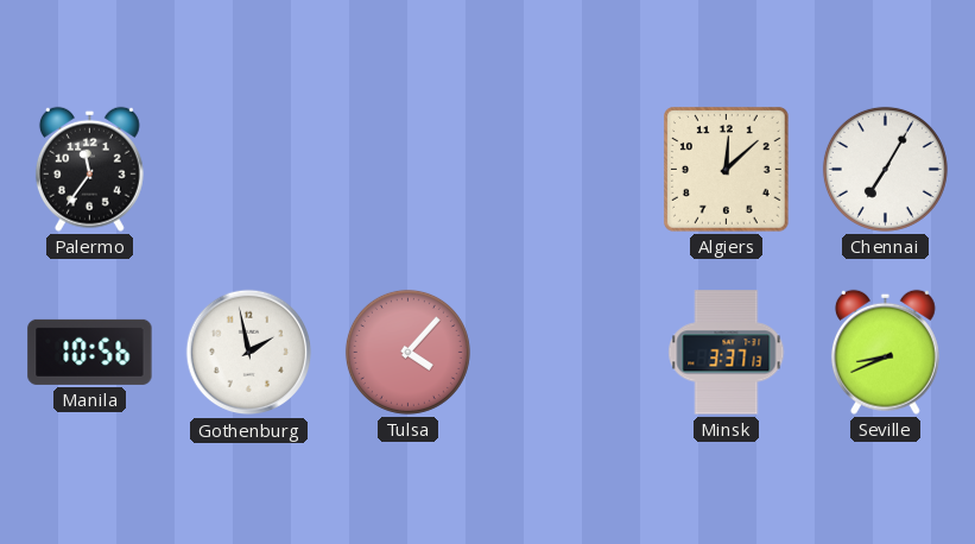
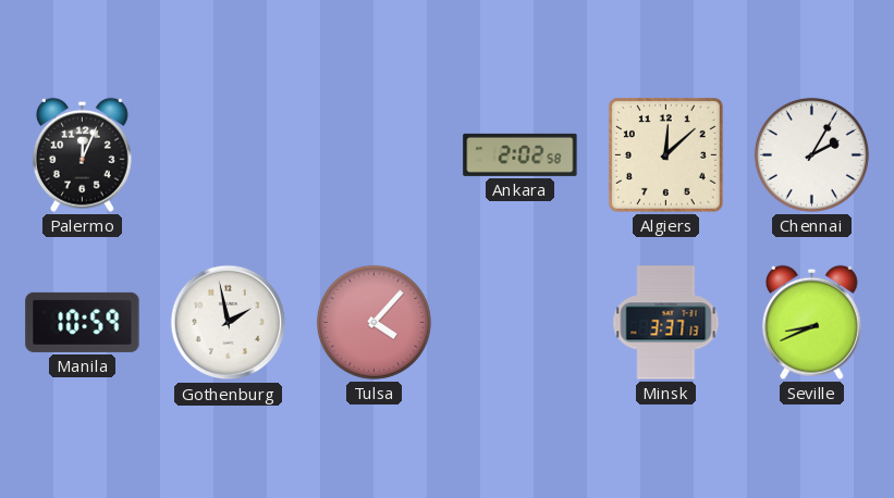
Palermo: 11:36 -> 12:04 (82, 154)
Ankara: none -> 2:02 (521, 154)
Chennai: 7:05 -> 2:05 (811, 154)
Manila: 10:56 -> 10:59 (83, 322)
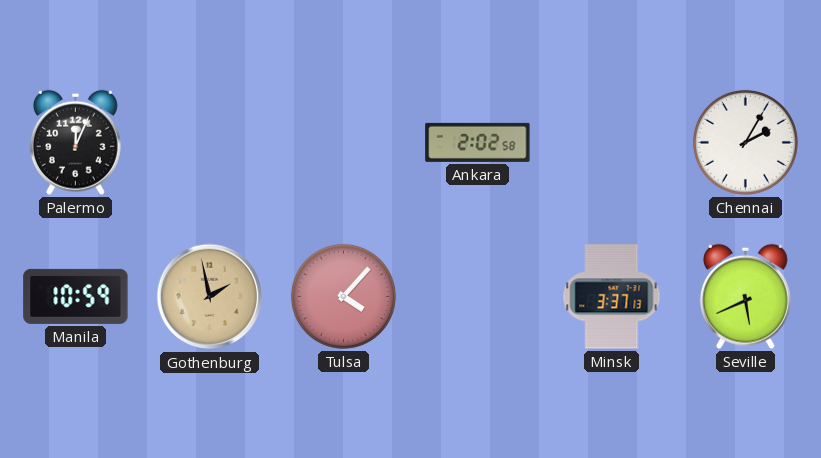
Algiers: 12:08 -> none (665, 154)
Gothenburg dial: white -> champagne (210, 297)
Seville: 8:41 -> 5:41 (745, 296)
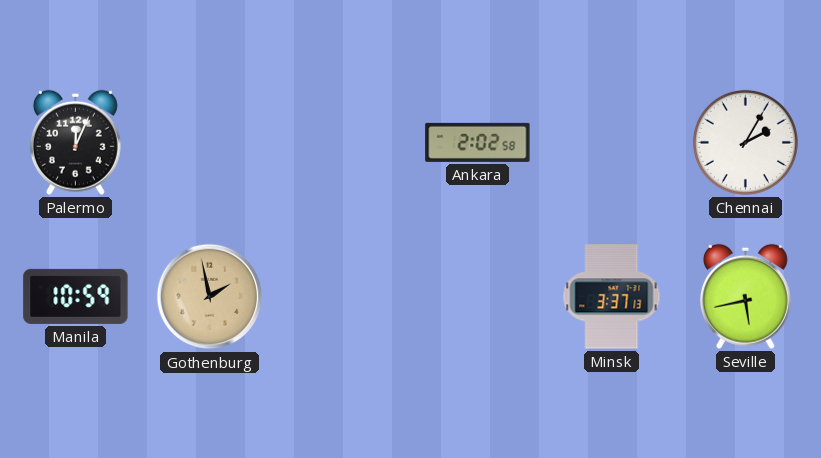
Tulsa: 4:07 -> none (343, 296)
Seville: 5:41 -> 5:43 (745, 296)
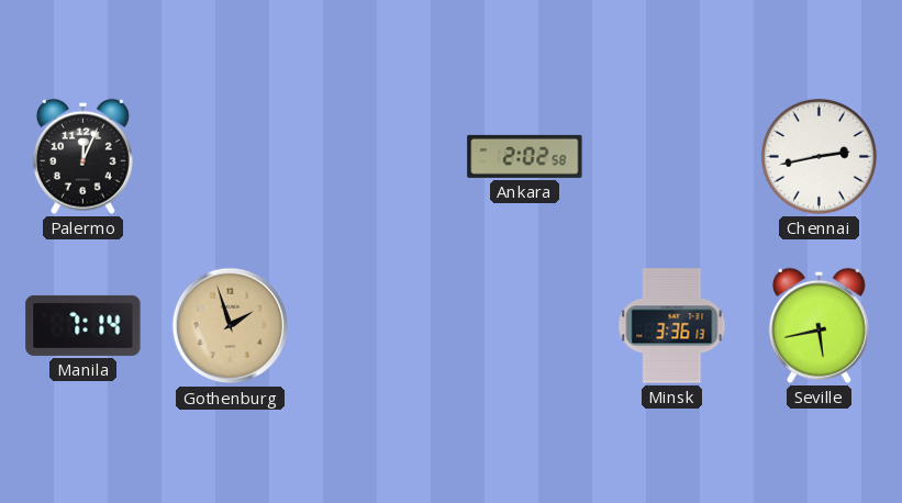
Chennai: 2:05 -> 2:43 (819, 156)
Manila: 10:59 -> 7:14 (83, 325)
Gothenburg: 1:58 -> 1:57 (231, 326)
Minsk: 3:37 -> 3:36 (672, 326)
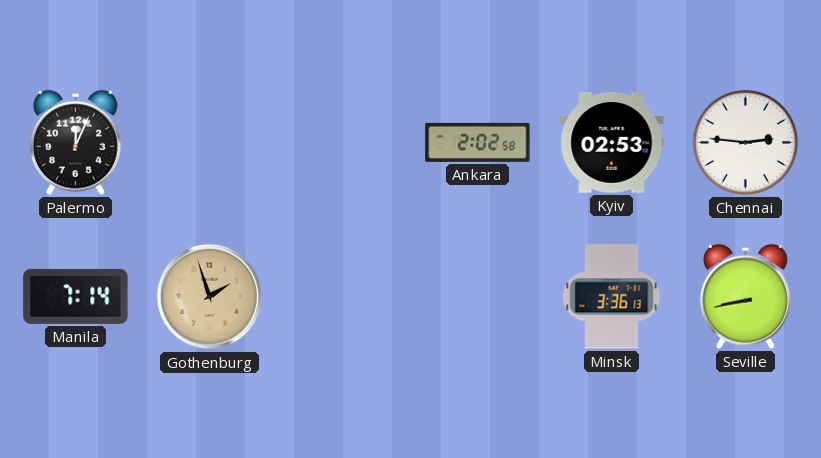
Kyiv: none -> 02:53 (612, 143)
Chennai: 2:43 -> 2:46 (745, 142)
Seville: 5:43 -> 8:43 (745, 296)
